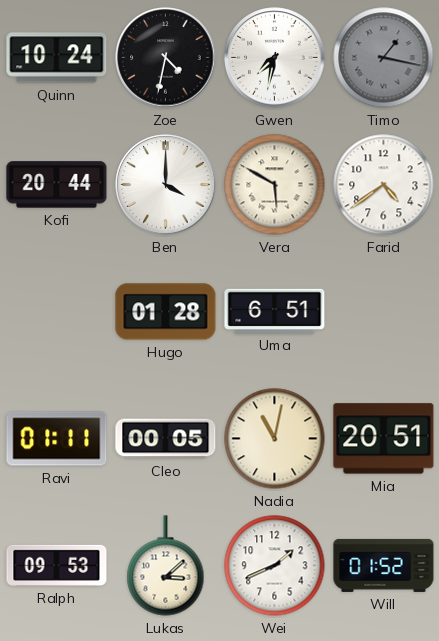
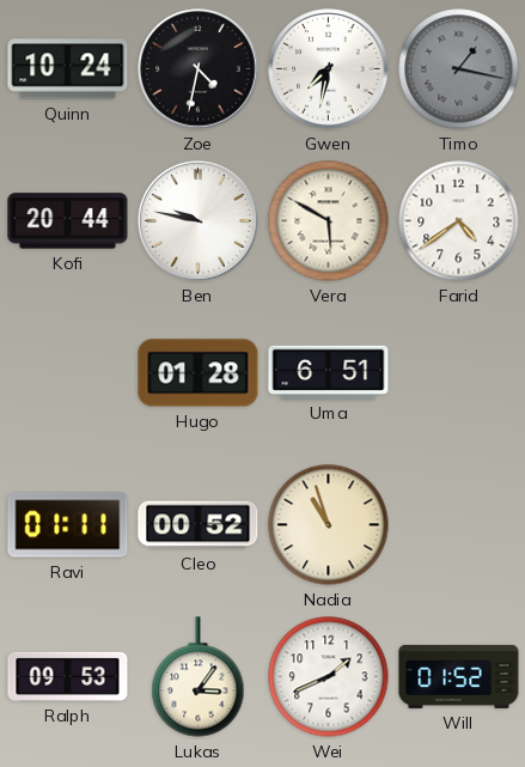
Ben: 4:00 -> 9:47 (199, 221)
Cleo: 00:05 -> 00:52 (199, 525)
Nadia: 11:02 -> 10:57 (329, 525)
Mia: 20:51 -> none (384, 439)
Lukas: 3:08 -> 3:06 (199, 677)
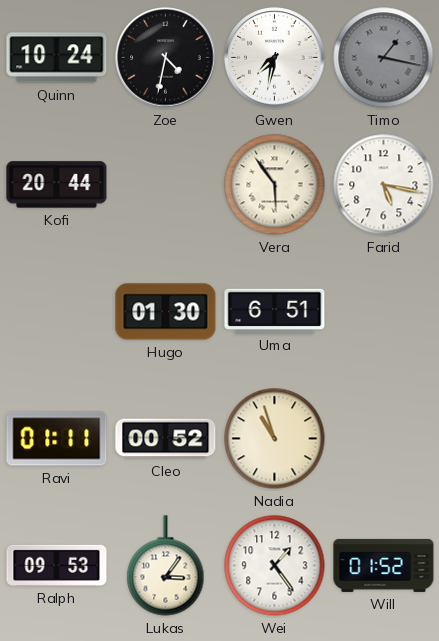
Ben: 9:47 -> none (199, 221)
Vera: 5:50 -> 5:54 (275, 185)
Farid: 4:39 -> 5:17 (384, 185)
Hugo: 01:28 -> 01:30 (166, 312)
Wei: 1:41 -> 1:24 (275, 566)
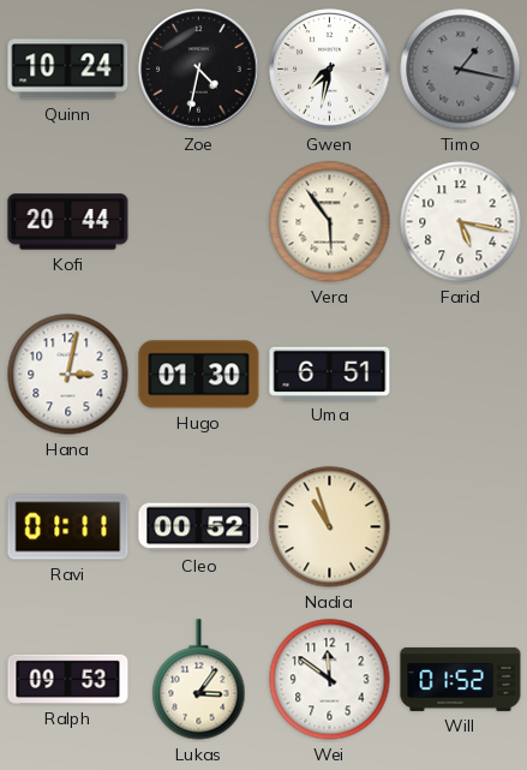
Hana: none -> 3:02 (68, 375)
Wei: 1:24 -> 11:51 (330, 680)
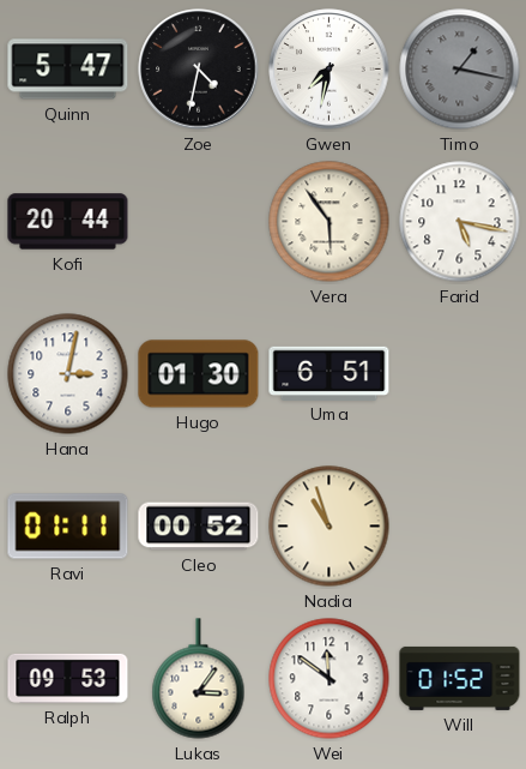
Quinn: 10:24 -> 5:47 (68, 70)
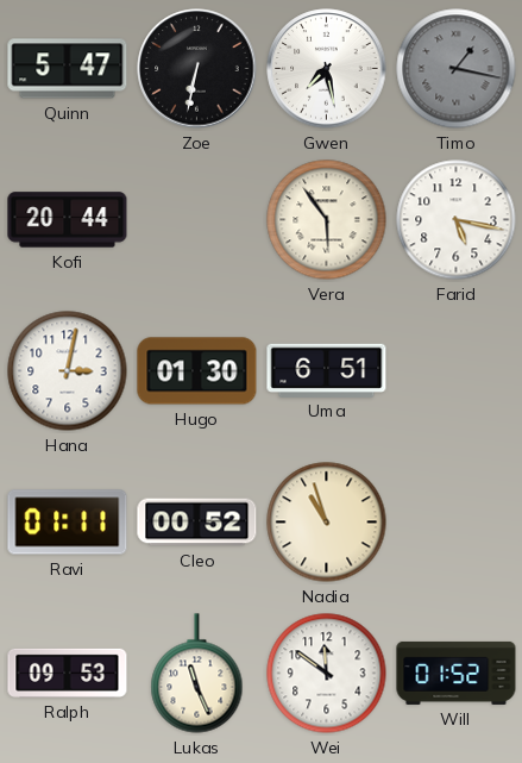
Zoe: 4:32 -> 6:32 (197, 69)
Gwen: 7:32 -> 7:28 (327, 69)
Lukas: 3:06 -> 11:26 (197, 674)
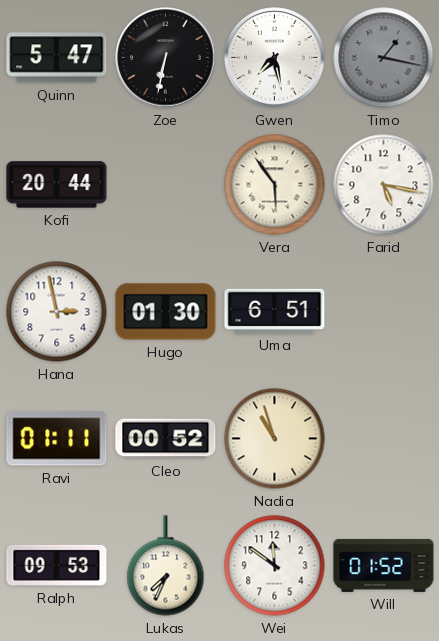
Hana: 3:02 -> 2:58 (57, 312)
Lukas: 11:26 -> 7:34 (166, 566)
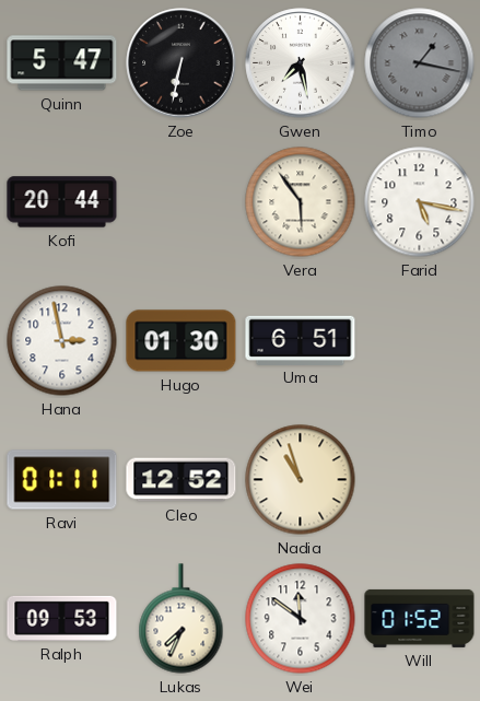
Cleo: 00:52 -> 12:52 (182, 480)
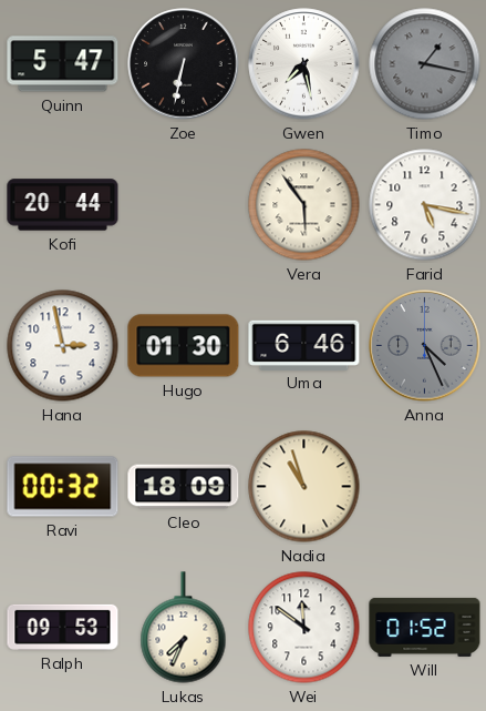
Uma: 6:51 -> 6:46 (304, 345)
Anna: none -> 4:26 (425, 346)
Ravi: 01:11 -> 00:32 (63, 487)
Cleo: 12:52 -> 18:09 (184, 487)
